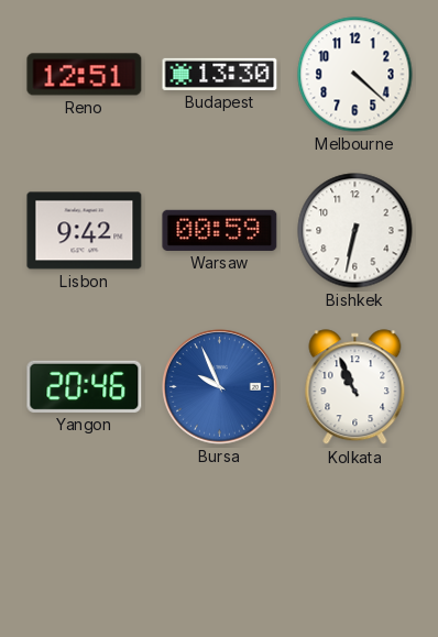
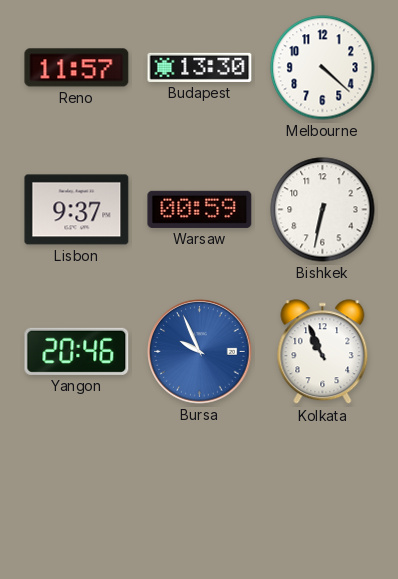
Reno: 12:51 -> 11:57 (77, 68)
Lisbon: 9:42 -> 9:37 (77, 210)
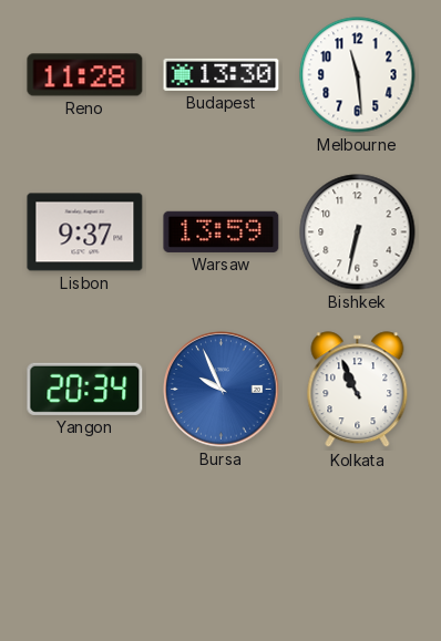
Reno: 11:57 -> 11:28 (85, 75)
Melbourne: 4:22 -> 11:29 (358, 75)
Warsaw: 00:59 -> 13:59 (222, 231)
Yangon: 20:46 -> 20:34 (85, 389)
